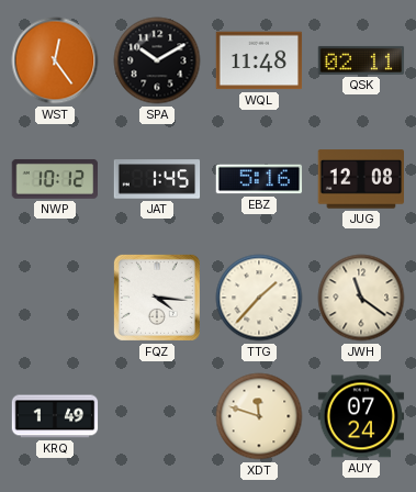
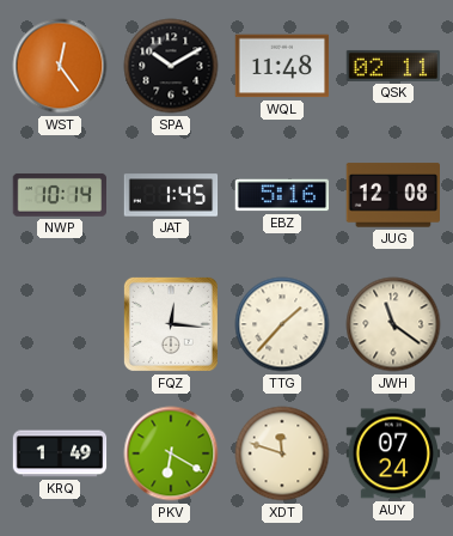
NWP: 10:12 -> 10:14 (60, 195)
FQZ: 4:16 -> 12:16 (171, 324)
PKV: none -> 6:20 (171, 453)
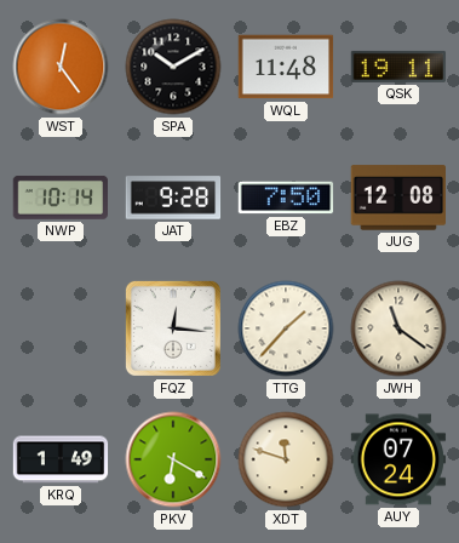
QSK: 02:11 -> 19:11 (398, 67)
JAT: 1:45 -> 9:28 (173, 198)
EBZ: 5:16 -> 7:50 (286, 198)
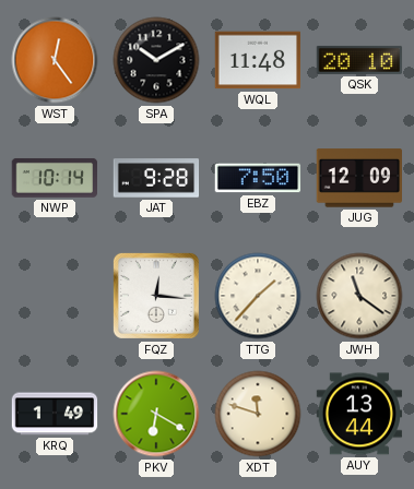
QSK: 19:11 -> 20:10 (359, 60)
JUG: 12:08 -> 12:09 (358, 178)
AUY: 07:24 -> 13:44 (359, 414)
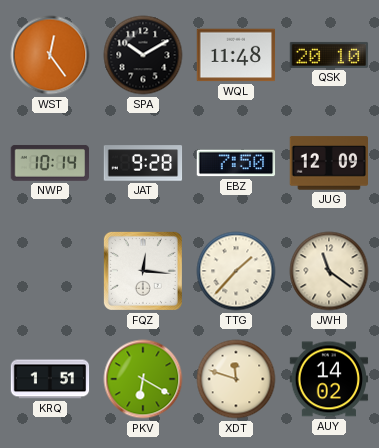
KRQ: 1:49 -> 1:51 (50, 379)
AUY: 13:44 -> 14:02 (329, 379)
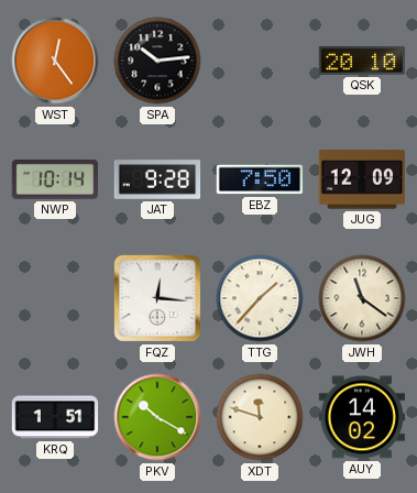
SPA: 10:10 -> 10:14 (157, 61)
WQL: 11:48 -> none (236, 55)
PKV: 6:20 -> 10:20 (157, 417)
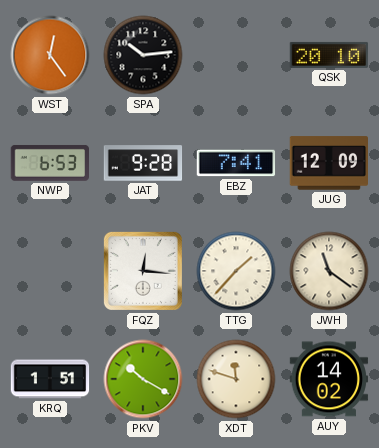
NWP: 10:14 -> 6:53 (50, 163)
EBZ: 7:50 -> 7:41 (236, 163)
